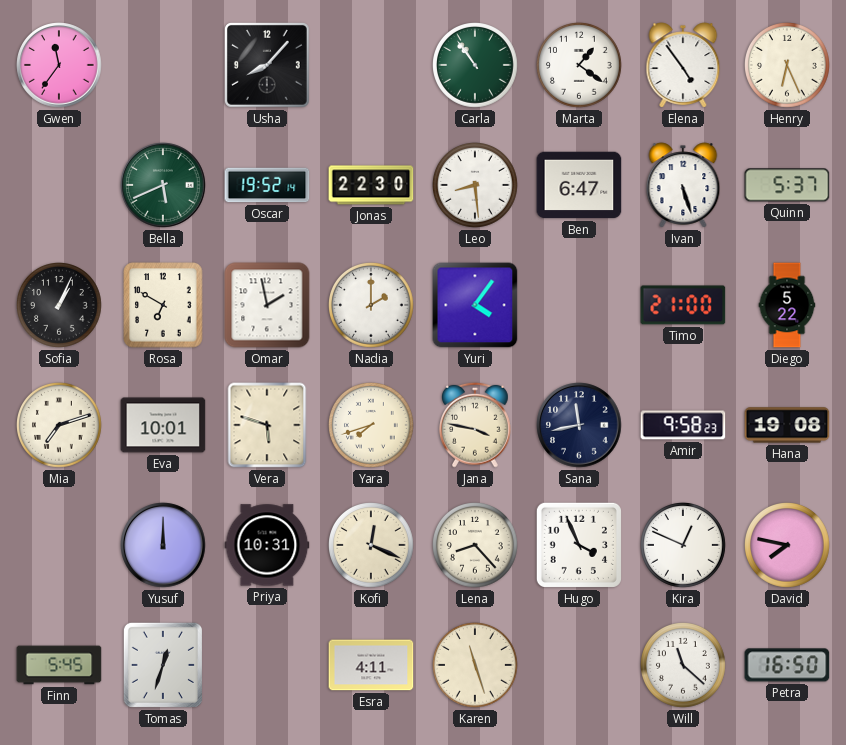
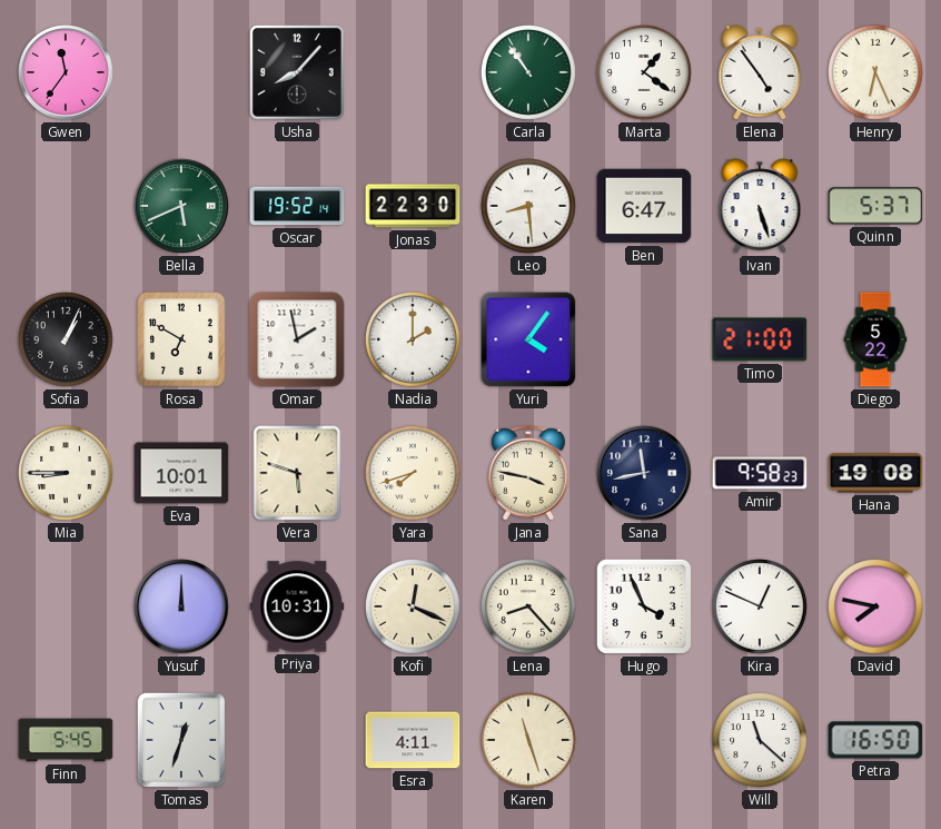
Mia: 7:12 -> 8:45 (67, 474)
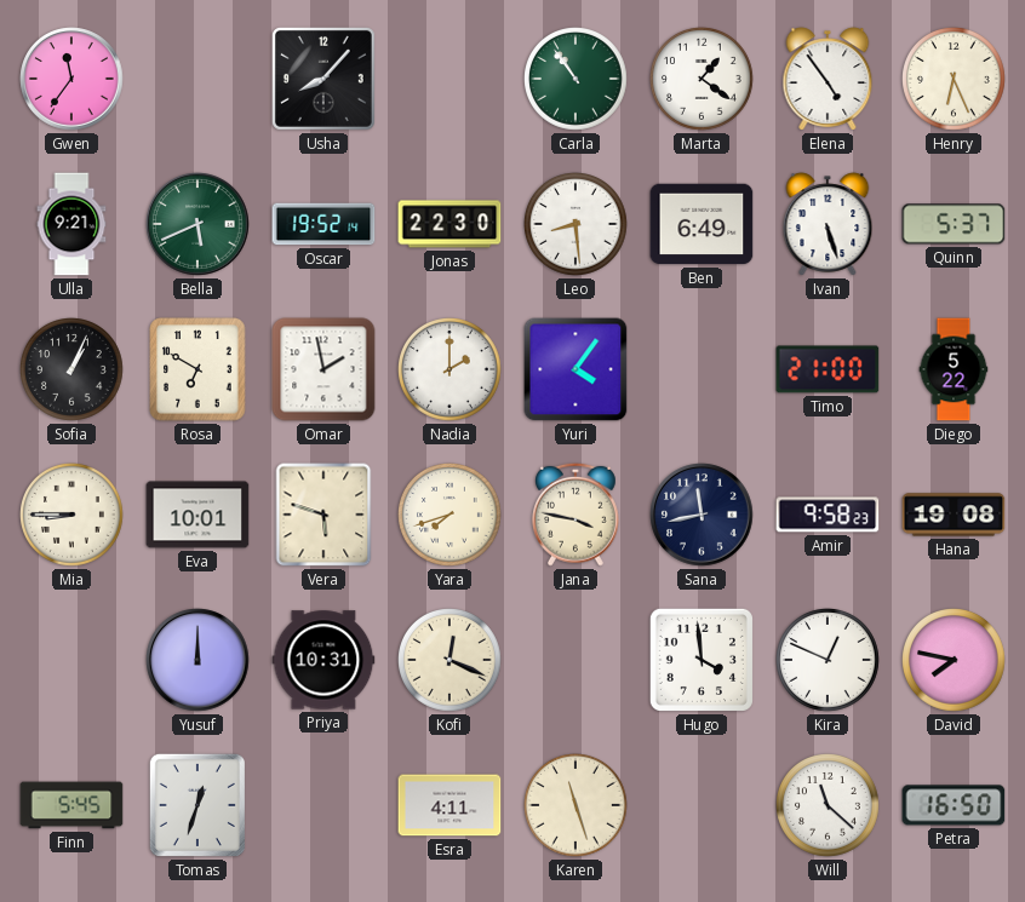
Ulla: none -> 9:21 (71, 224)
Ben: 6:47 -> 6:49 (702, 224)
Lena: 8:23 -> none (529, 608)
Hugo: 3:56 -> 3:59 (702, 660)
